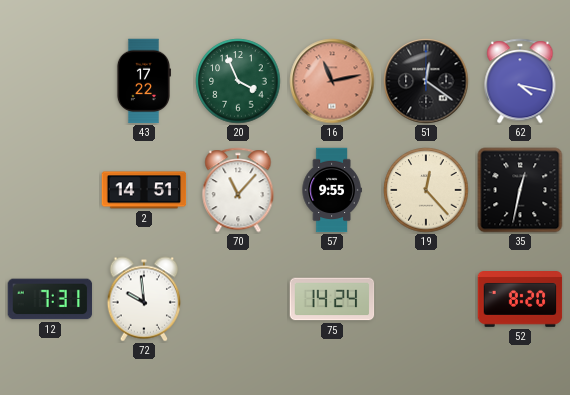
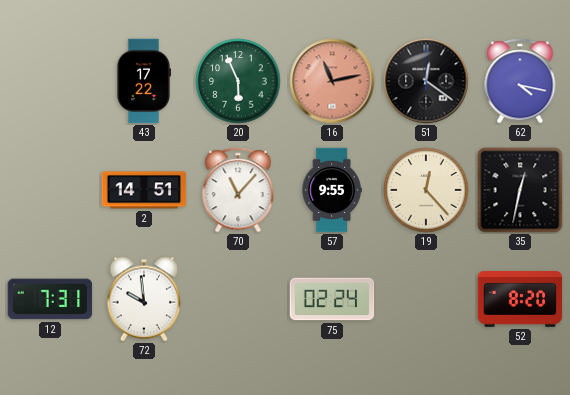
20: 3:56 -> 5:56 (238, 81)
75: 14:24 -> 02:24 (332, 299)
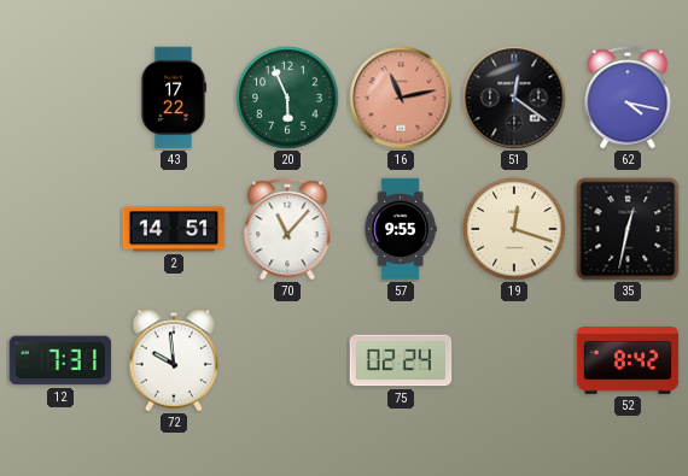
19: 12:23 -> 12:18 (514, 229)
52: 8:20 -> 8:42 (628, 362)
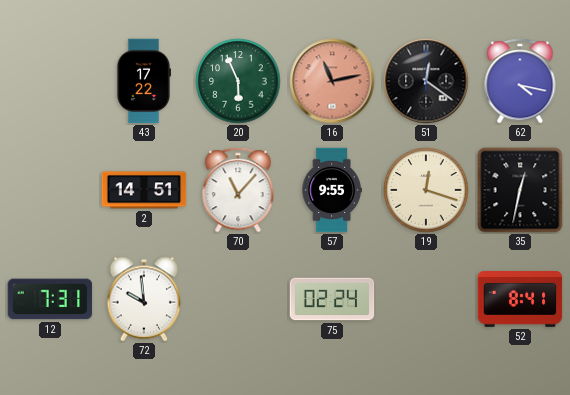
52: 8:42 -> 8:41 (520, 300)
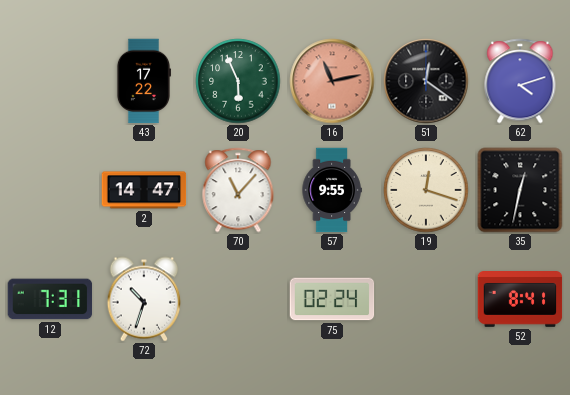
62: 4:17 -> 4:12 (520, 81)
2: 14:51 -> 14:47 (144, 190)
72: 9:59 -> 10:33 (144, 299)
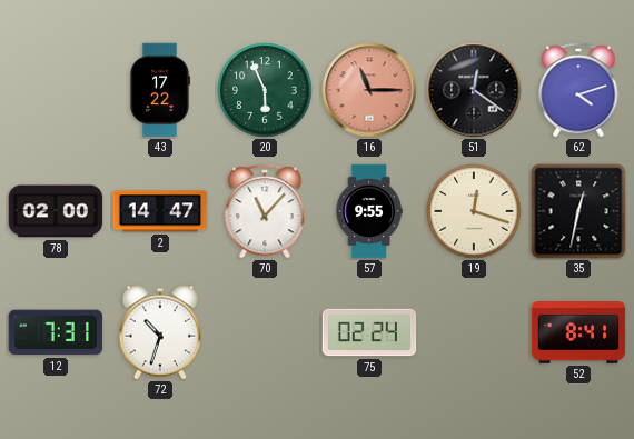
16: 11:13 -> 11:15 (369, 90)
78: none -> 02:00 (56, 211)
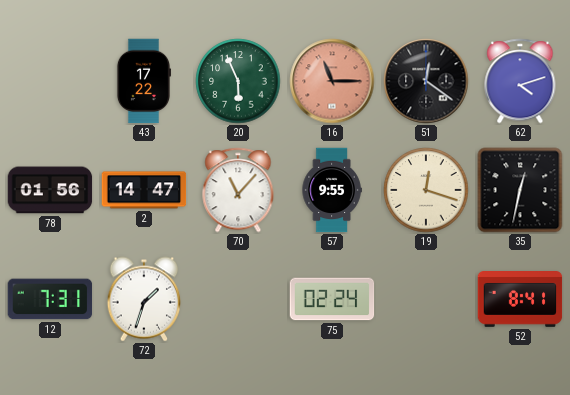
78: 02:00 -> 01:56 (50, 190)
72: 10:33 -> 1:33 (144, 299)
